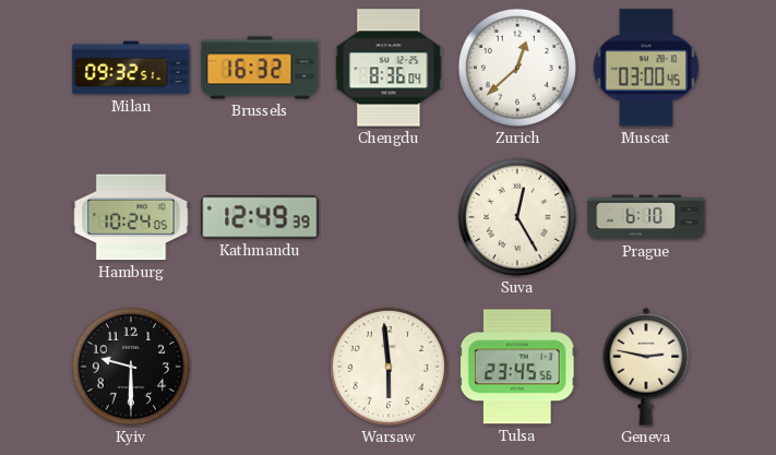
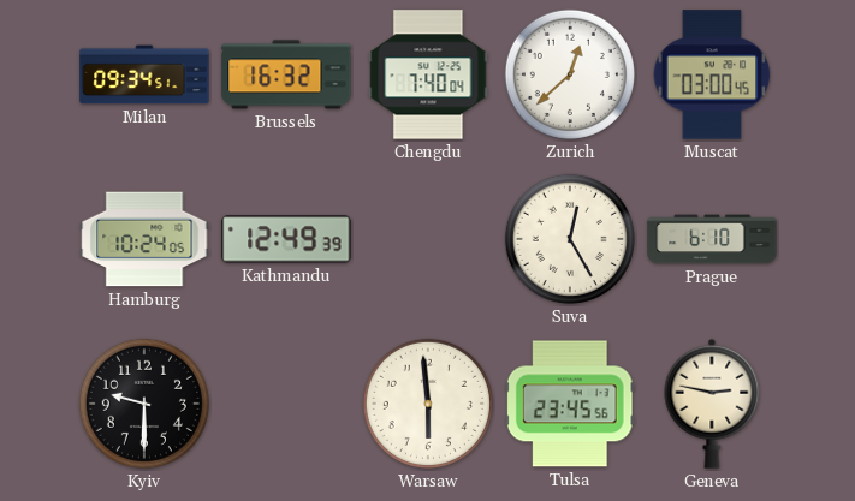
Milan: 09:32 -> 09:34 (144, 74)
Chengdu: 8:36 -> 7:40 (428, 74)
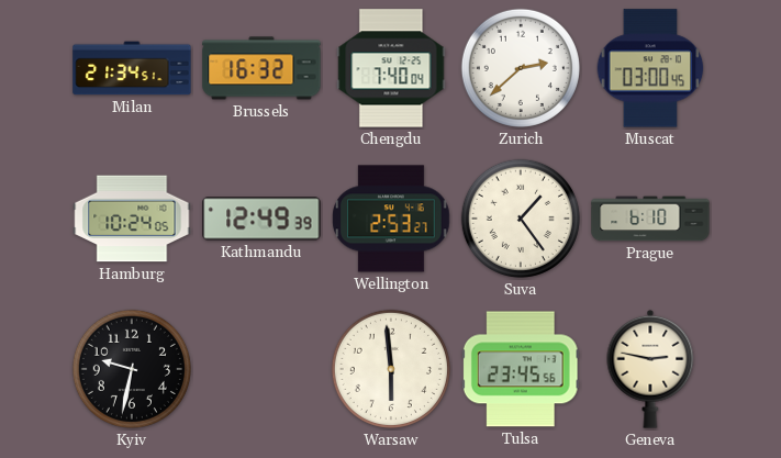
Milan: 09:34 -> 21:34 (132, 68)
Zurich: 12:38 -> 2:38 (521, 68)
Wellington: none -> 2:53 (391, 219)
Suva: 12:25 -> 1:24 (521, 219)
Kyiv: 9:30 -> 9:32 (132, 369)
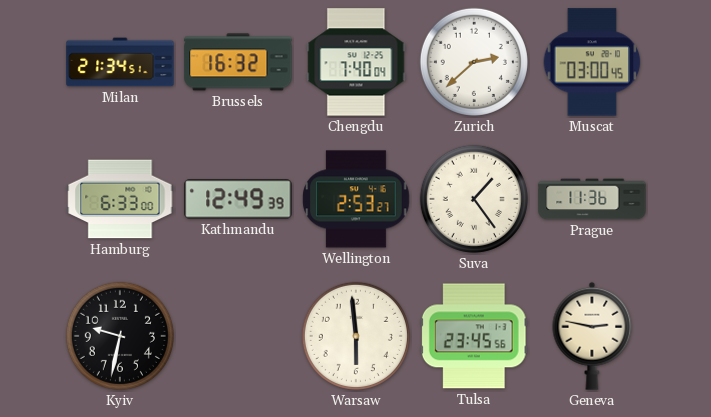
Hamburg: 10:24 -> 6:33 (120, 199)
Prague: 6:10 -> 11:36 (592, 199)
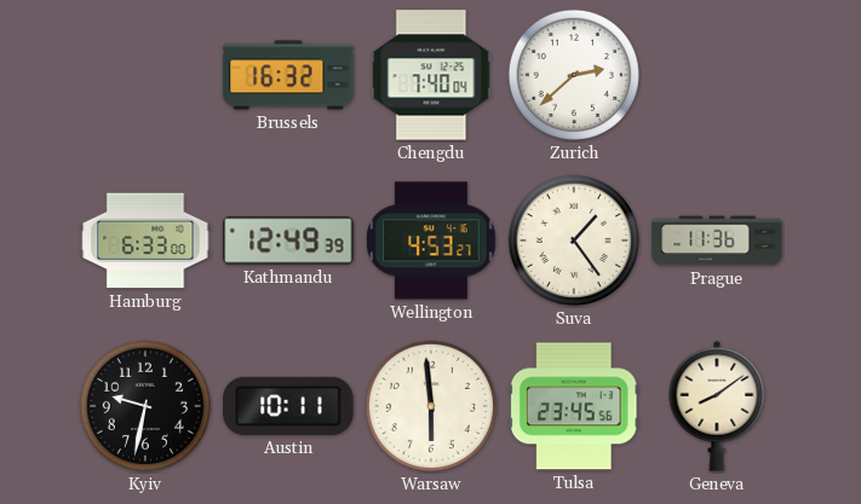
Milan: 21:34 -> none (120, 62)
Muscat: 03:00 -> none (592, 62)
Wellington: 2:53 -> 4:53 (431, 241)
Austin: none -> 10:11 (288, 406)
Geneva: 2:47 -> 8:09 (717, 406)
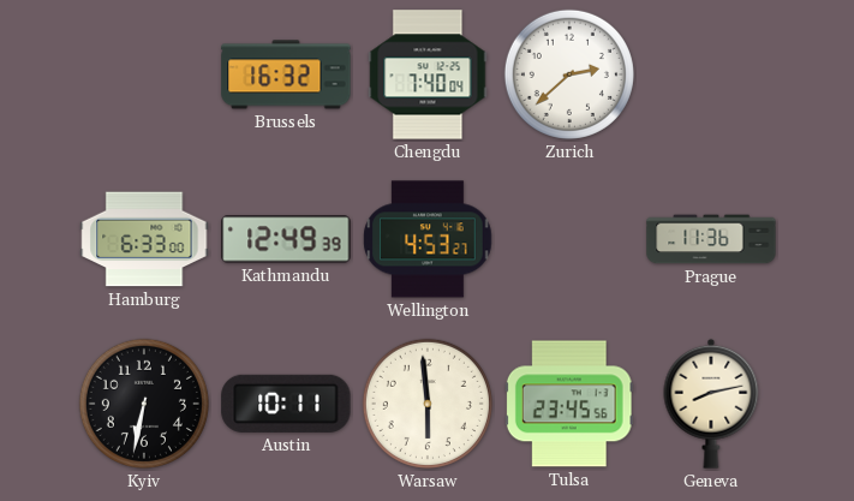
Suva: 1:24 -> none (574, 241)
Kyiv: 9:32 -> 6:32 (144, 404)
Geneva: 8:09 -> 8:13 (711, 404)
